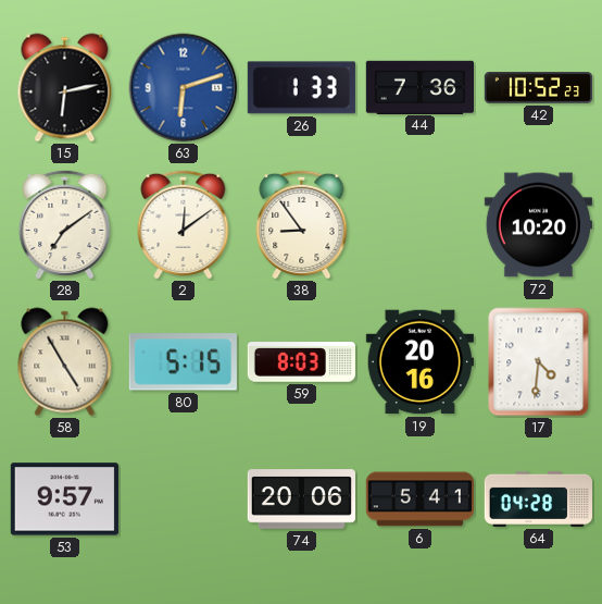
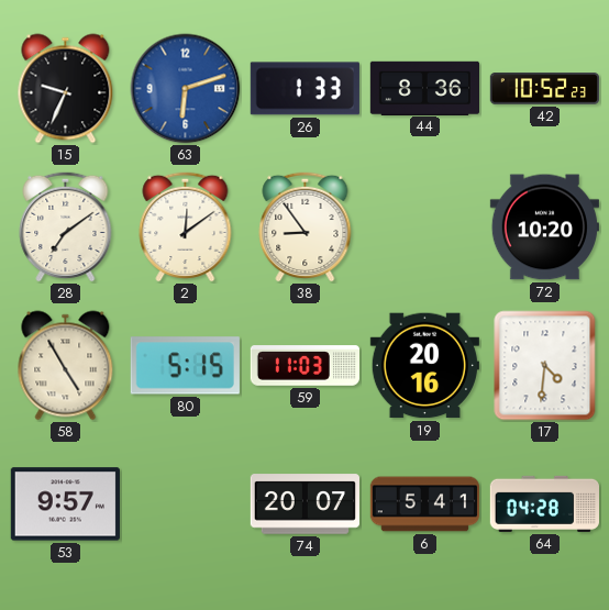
15: 6:13 -> 9:34 (66, 89)
44: 7:36 -> 8:36 (424, 88)
59: 8:03 -> 11:03 (304, 366)
74: 20:06 -> 20:07 (304, 504)
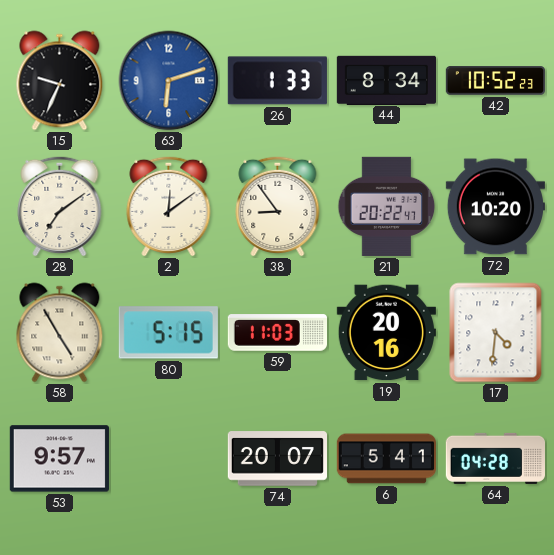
44: 8:36 -> 8:34 (386, 80)
21: none -> 20:22 (387, 206)
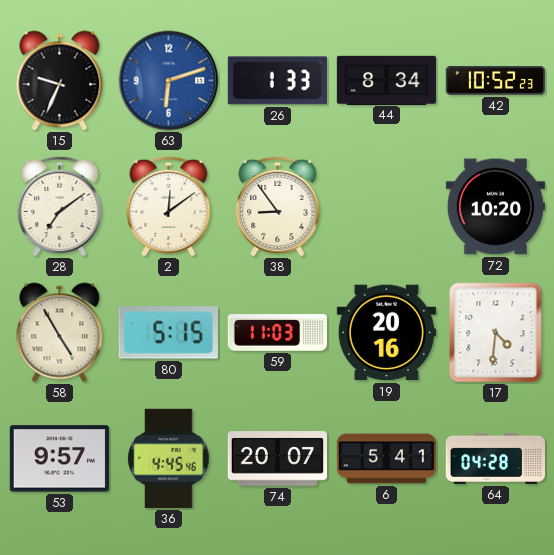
21: 20:22 -> none (387, 206)
36: none -> 4:45 (169, 458)
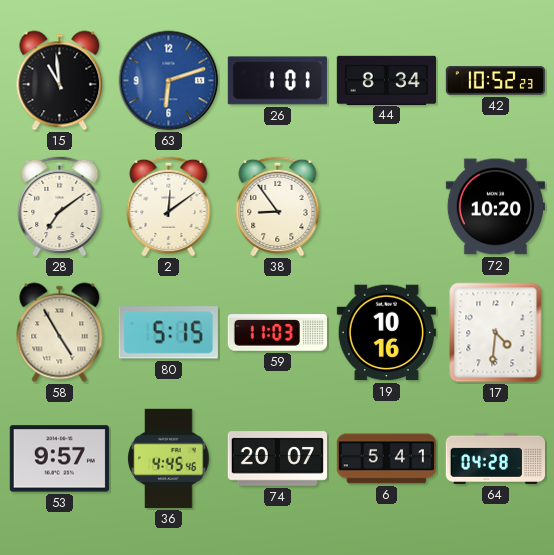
15: 9:34 -> 10:59 (60, 81)
26: 1:33 -> 1:01 (277, 81)
19: 20:16 -> 10:16 (386, 333)
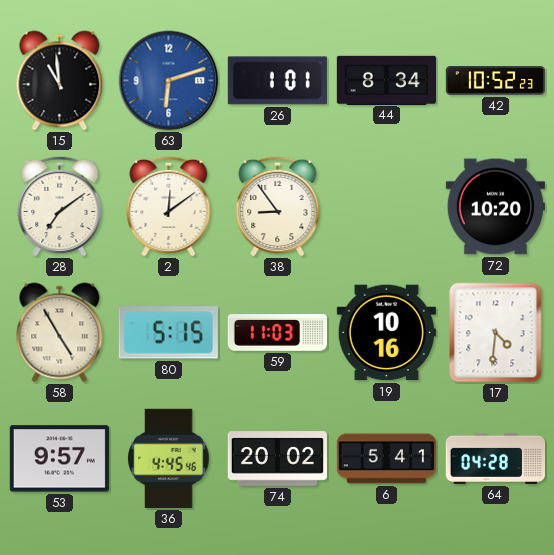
74: 20:07 -> 20:02 (277, 459)
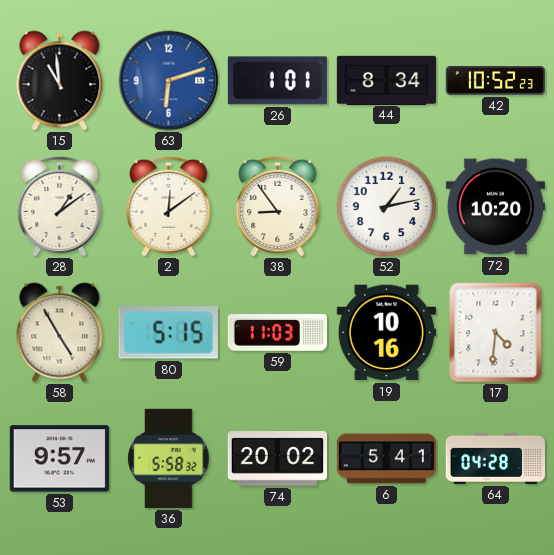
28: 7:09 -> 1:09 (60, 206)
52: none -> 1:13 (387, 207)
36: 4:45 -> 5:58 (169, 458)
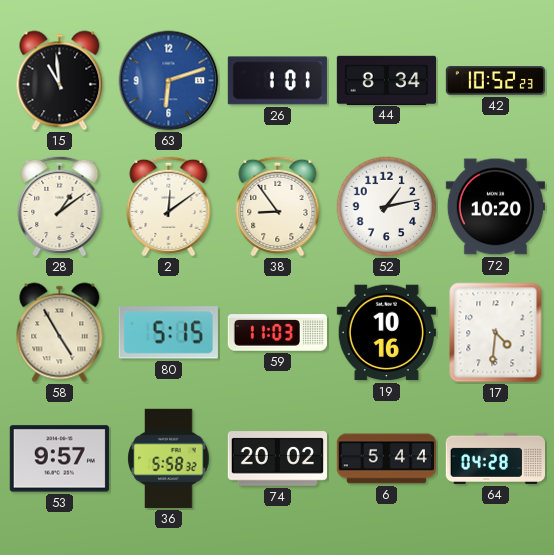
6: 5:41 -> 5:44 (386, 459)
